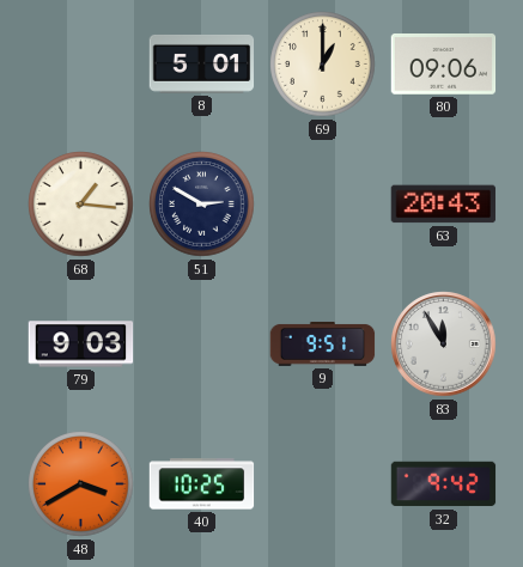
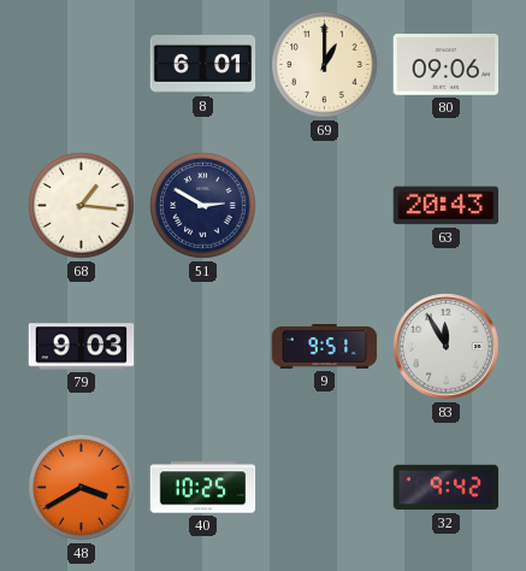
8: 5:01 -> 6:01 (203, 64)
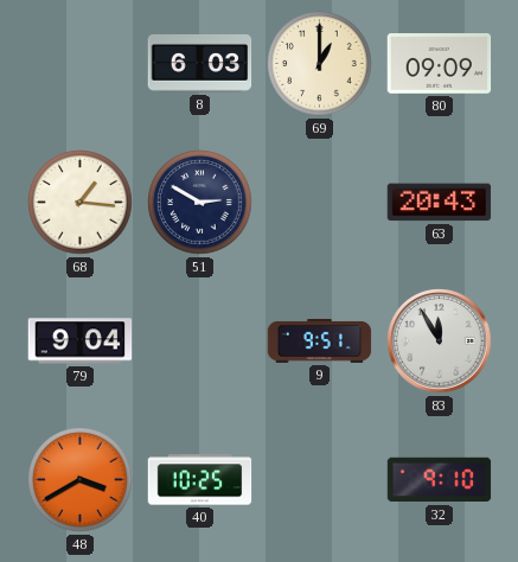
8: 6:01 -> 6:03 (200, 63)
80: 09:06 -> 09:09 (440, 64)
79: 9:03 -> 9:04 (81, 341)
32: 9:42 -> 9:10 (440, 480)
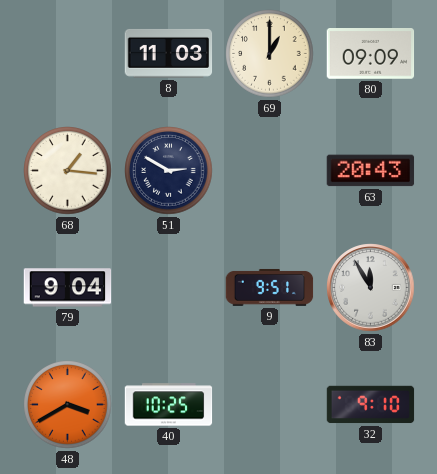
8: 6:03 -> 11:03 (169, 53)
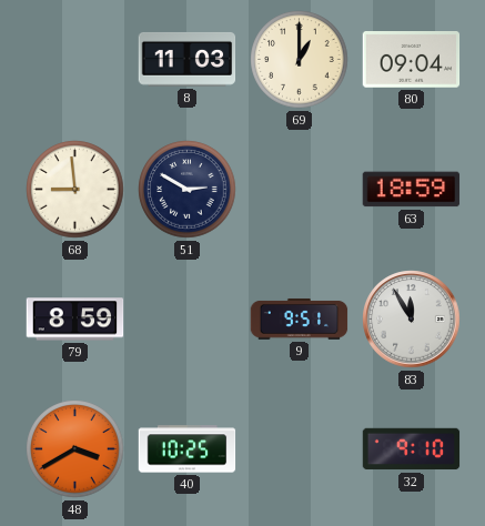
80: 09:09 -> 09:04 (412, 60)
68: 1:16 -> 8:59 (75, 190)
63: 20:43 -> 18:59 (412, 190)
79: 9:04 -> 8:59 (75, 320)
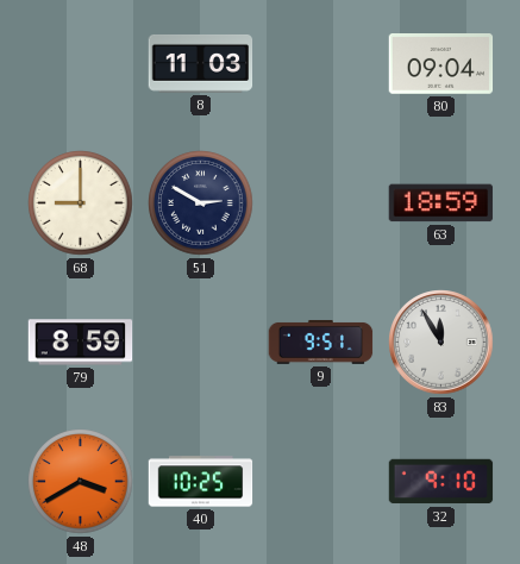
69: 1:00 -> none (300, 60)
68: 8:59 -> 9:00 (81, 203)
